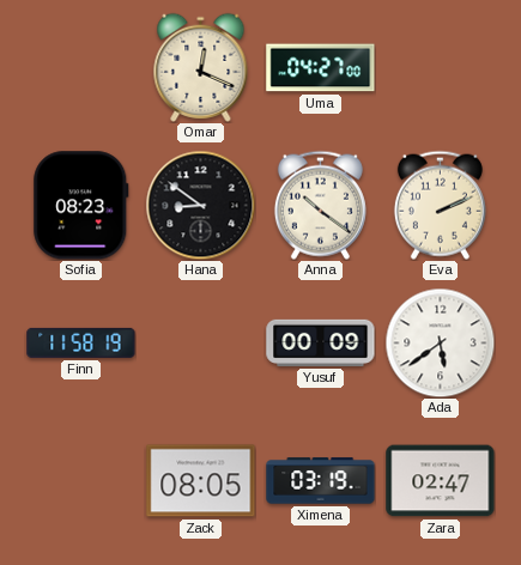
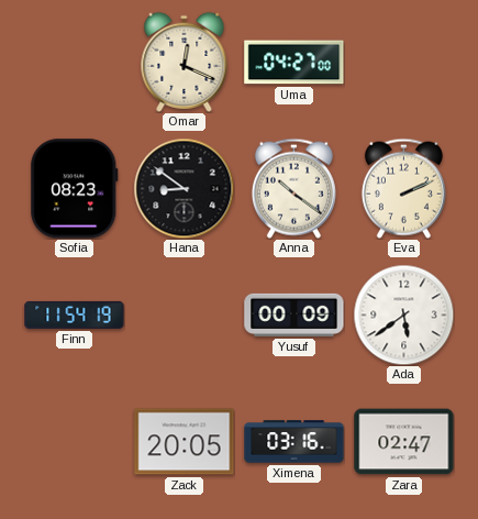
Finn: 11:58 -> 11:54 (75, 314)
Zack: 08:05 -> 20:05 (185, 442)
Ximena: 03:19 -> 03:16 (294, 442)
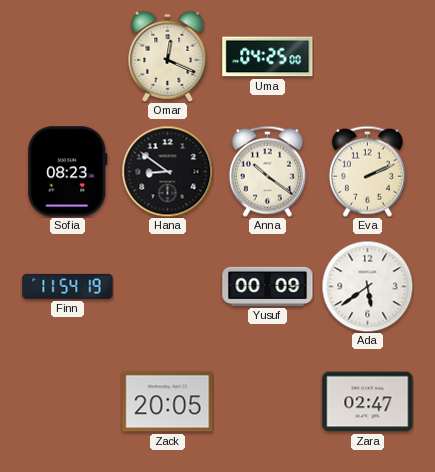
Uma: 04:27 -> 04:25 (268, 57)
Ximena: 03:16 -> none (294, 442)
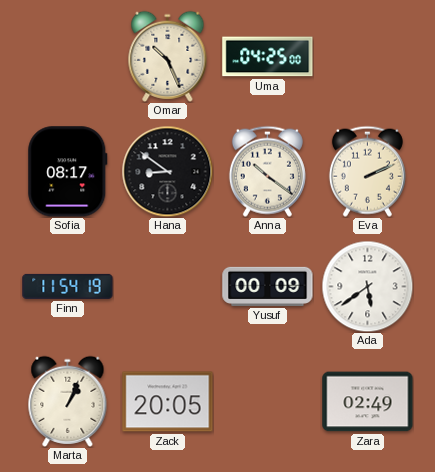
Omar: 12:19 -> 10:26 (168, 56)
Sofia: 08:23 -> 08:17 (68, 172)
Marta: none -> 1:04 (68, 401)
Zara: 02:47 -> 02:49 (368, 402)
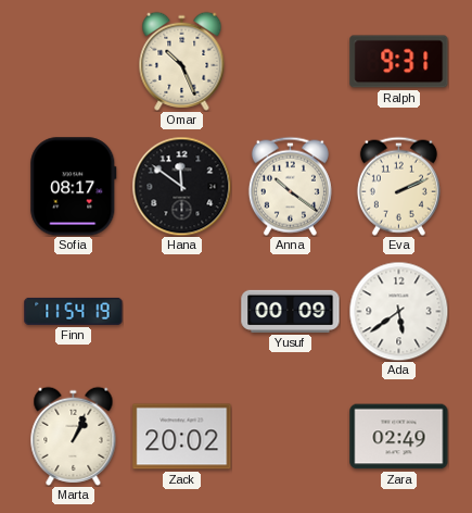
Uma: 04:25 -> none (268, 57)
Ralph: none -> 9:31 (399, 62)
Hana: 8:51 -> 11:51 (181, 186)
Zack: 20:05 -> 20:02 (182, 437)
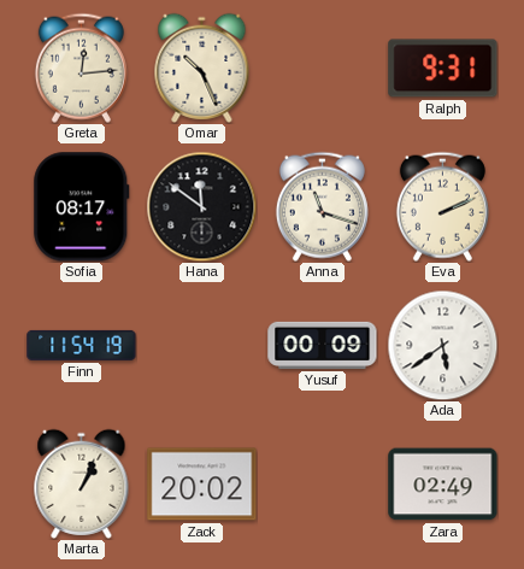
Greta: none -> 12:14 (81, 68)
Anna: 10:21 -> 11:18 (322, 206)
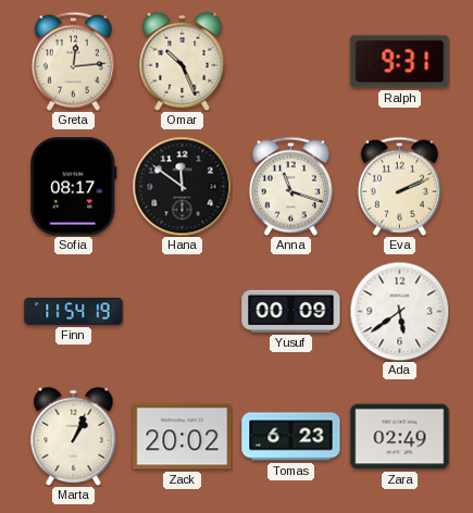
Tomas: none -> 6:23 (291, 437)
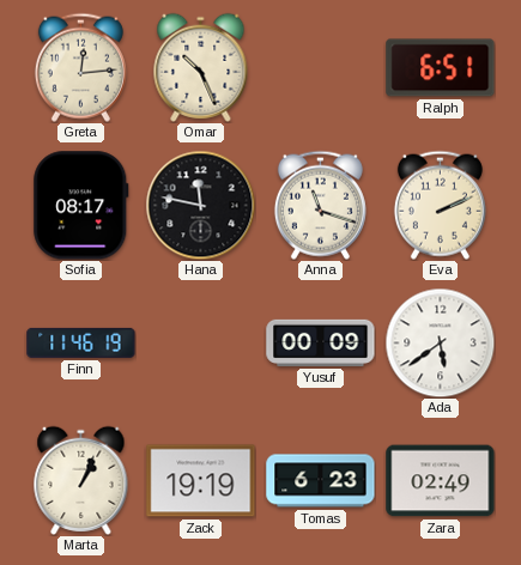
Ralph: 9:31 -> 6:51 (441, 68)
Hana: 11:51 -> 11:47 (200, 205)
Finn: 11:54 -> 11:46 (81, 342)
Zack: 20:02 -> 19:19 (201, 481)
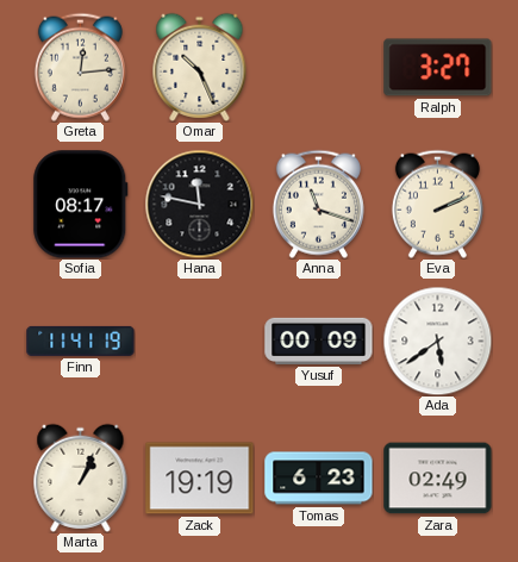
Ralph: 6:51 -> 3:27 (438, 68)
Finn: 11:46 -> 11:41 (81, 341)
